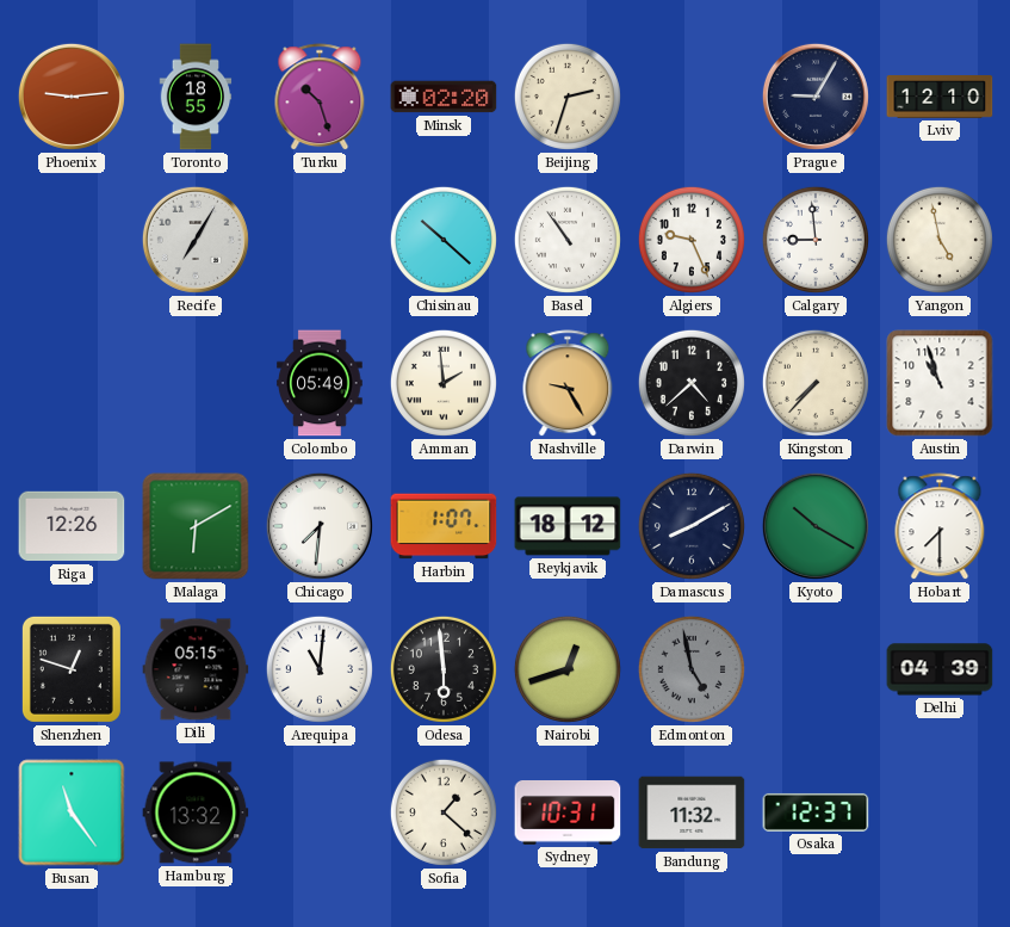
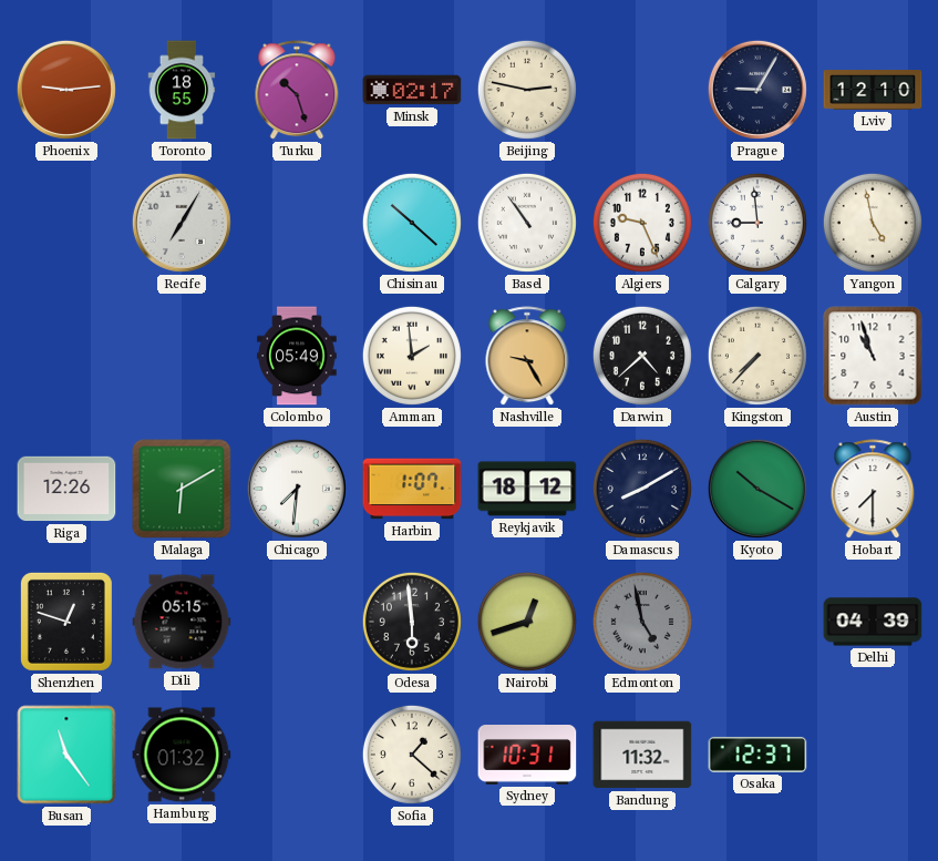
Minsk: 02:20 -> 02:17 (412, 90)
Beijing: 2:33 -> 2:47 (527, 90)
Arequipa: 11:01 -> none (320, 669)
Hamburg: 13:32 -> 01:32 (182, 755)
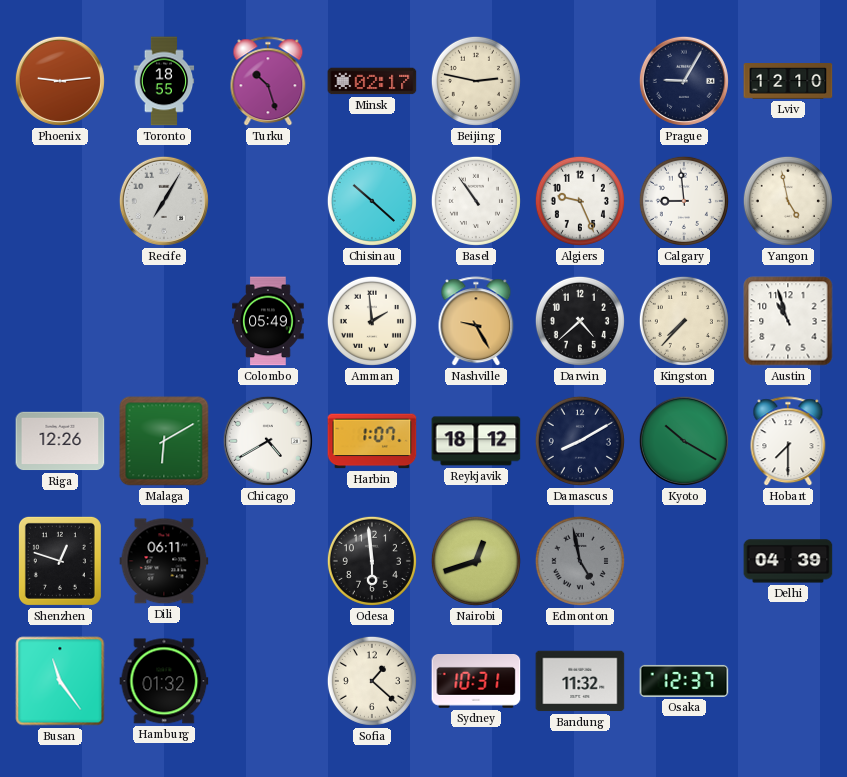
Chicago: 7:31 -> 4:40 (268, 441)
Dili: 05:15 -> 06:11 (164, 561)
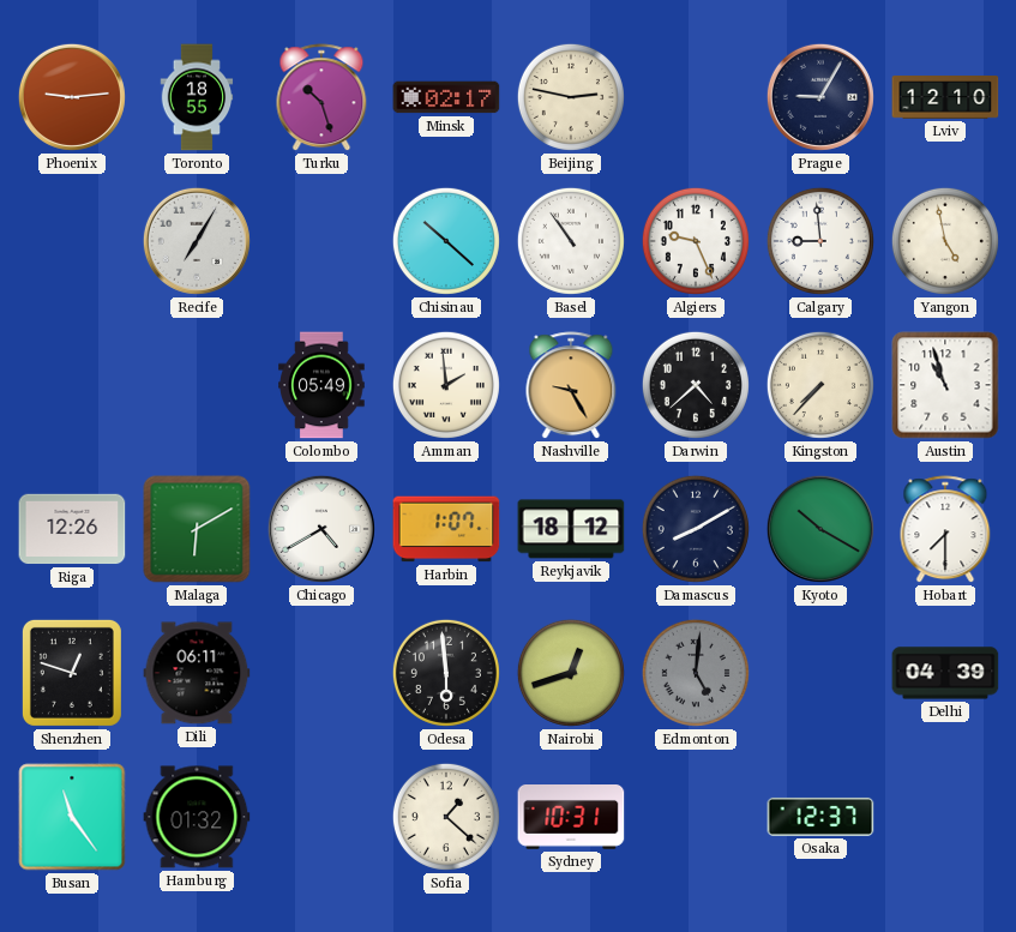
Edmonton: 4:58 -> 5:01 (696, 673)
Bandung: 11:32 -> none (580, 681)
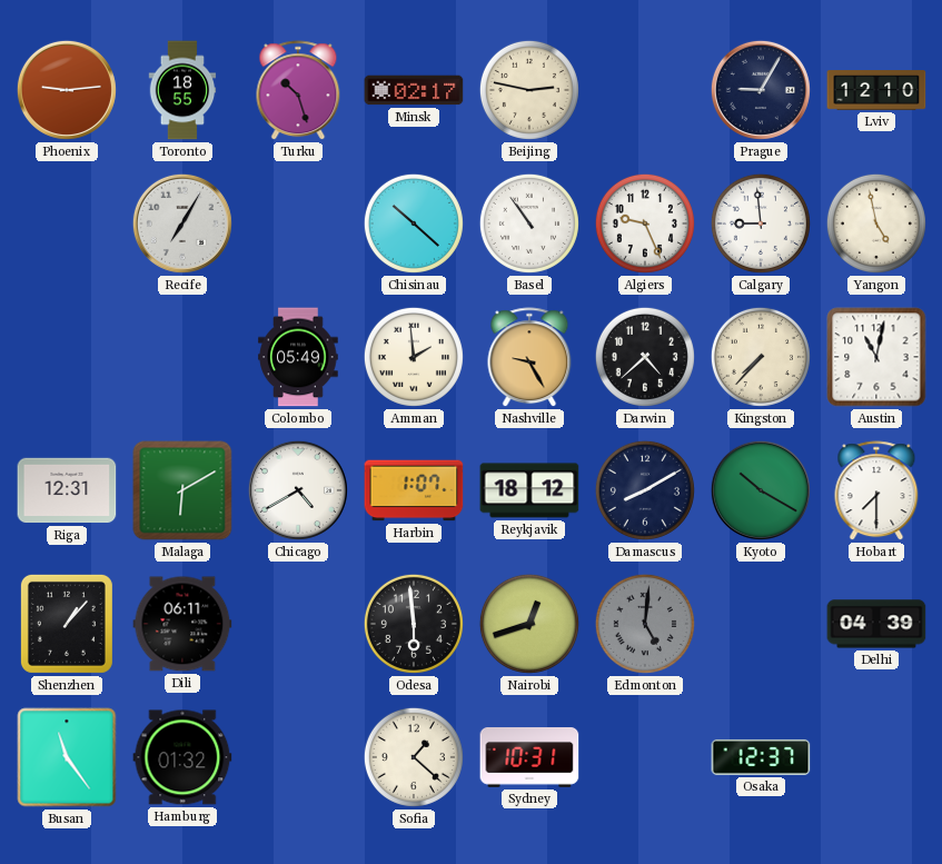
Austin: 10:57 -> 11:02 (876, 357)
Riga: 12:26 -> 12:31 (67, 490)
Shenzhen: 12:48 -> 1:07 (67, 624)
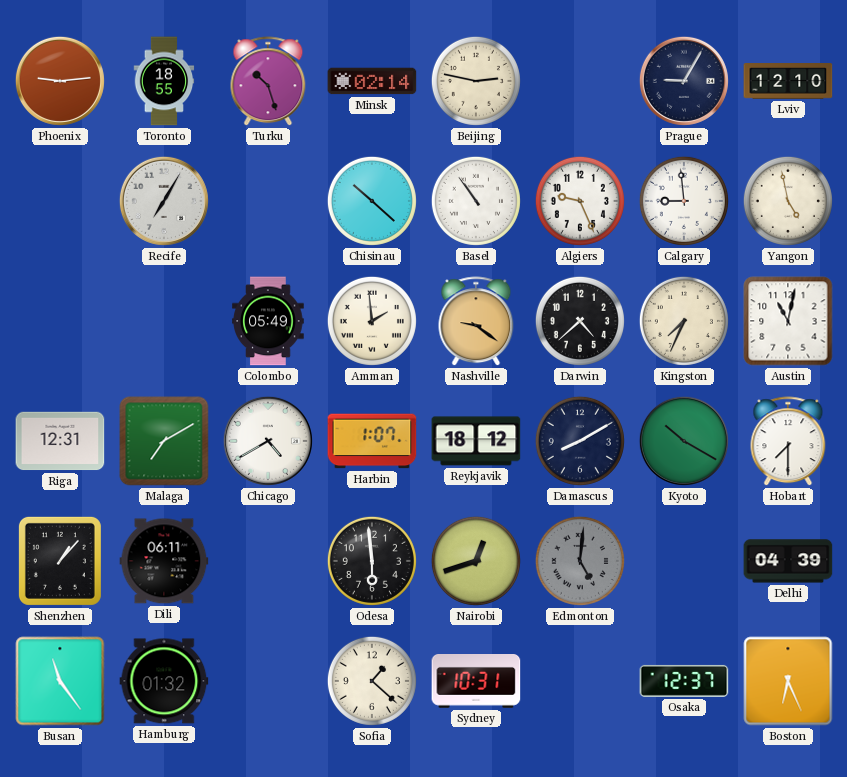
Minsk: 02:17 -> 02:14 (372, 81)
Nashville: 9:25 -> 9:21 (476, 322)
Kingston: 7:37 -> 7:34 (684, 321)
Malaga: 6:10 -> 7:10 (164, 441)
Boston: none -> 6:26 (788, 681)
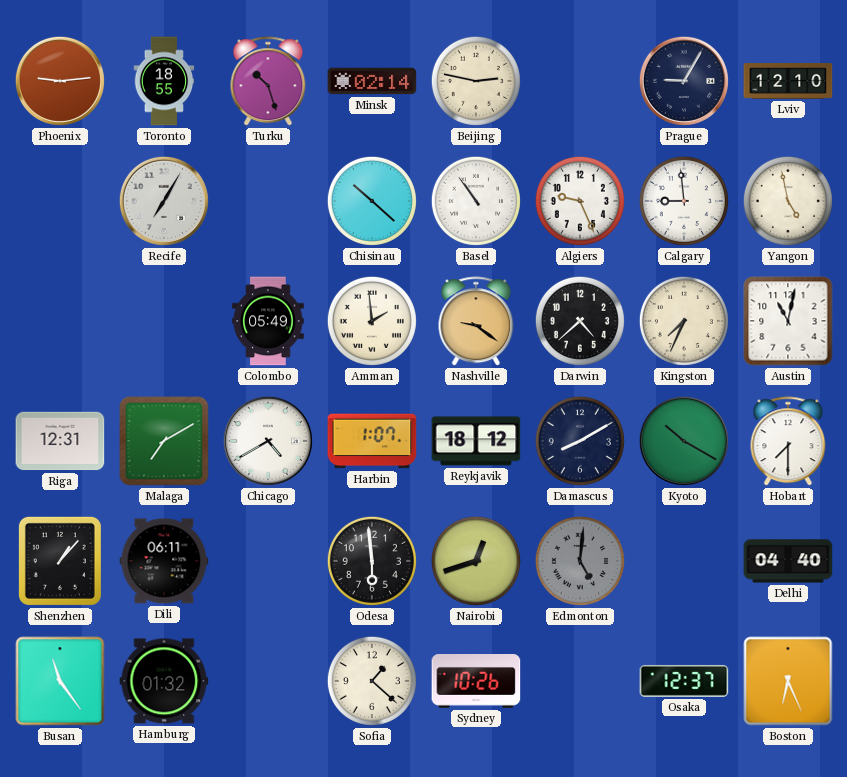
Delhi: 04:39 -> 04:40 (788, 561)
Sydney: 10:31 -> 10:26 (476, 682)
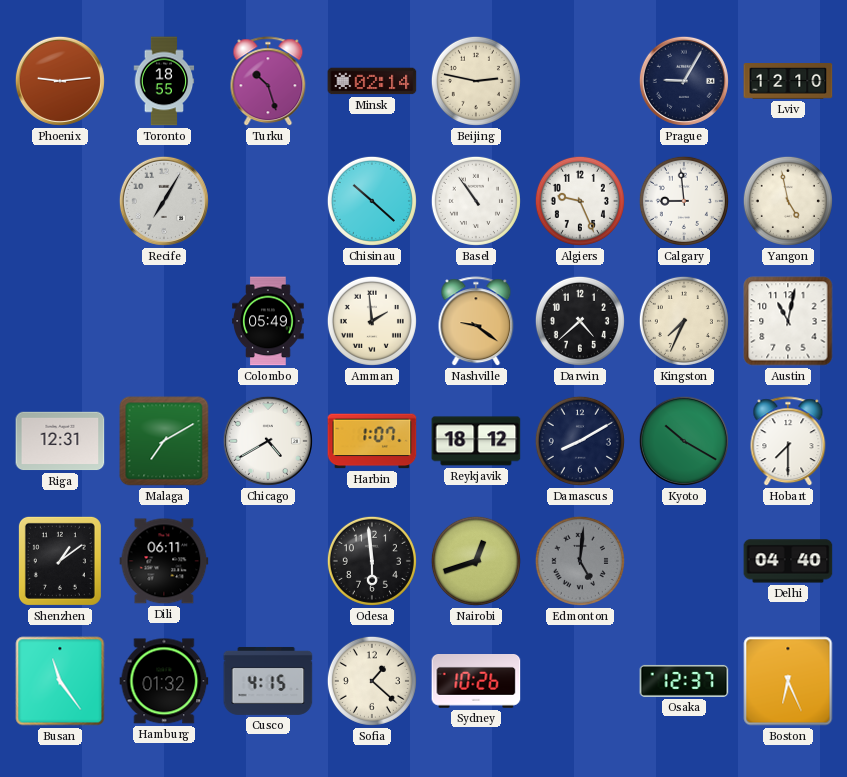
Shenzhen: 1:07 -> 1:09 (60, 561)
Cusco: none -> 4:15 (268, 681)
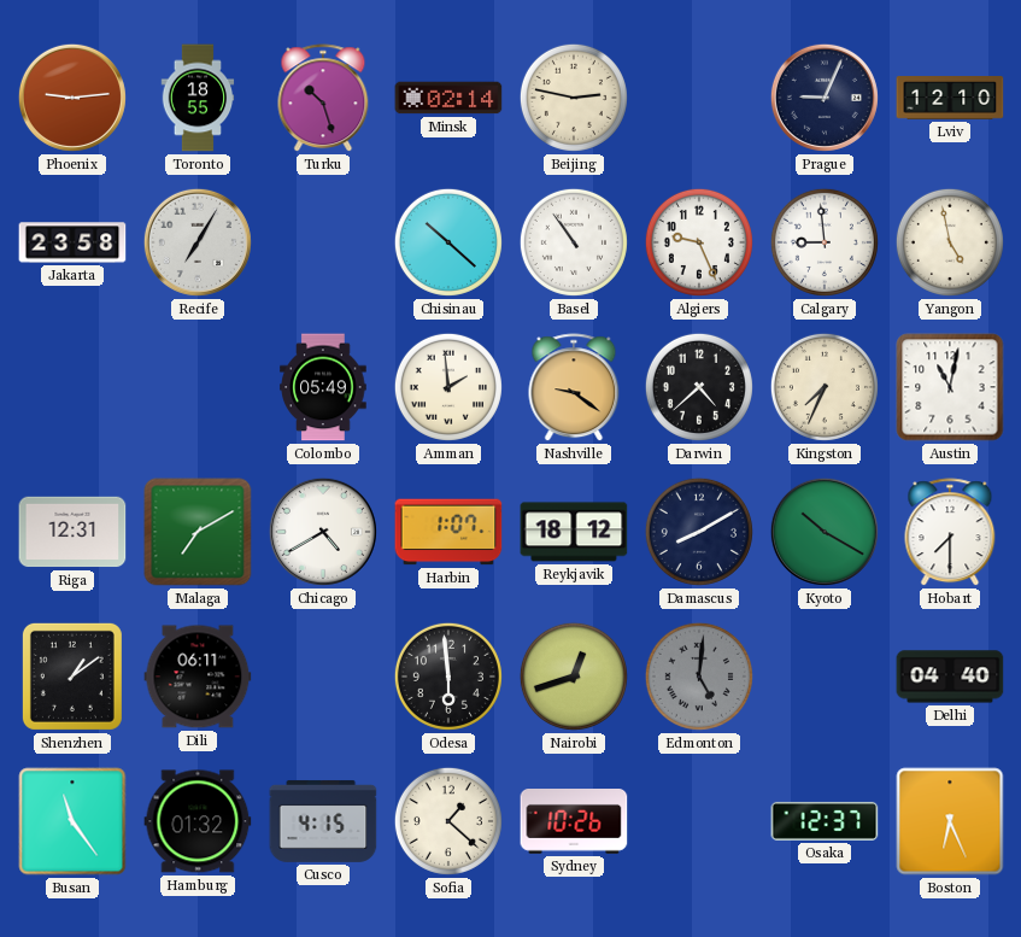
Prague: 9:05 -> 9:04 (825, 98)
Jakarta: none -> 23:58 (72, 242)
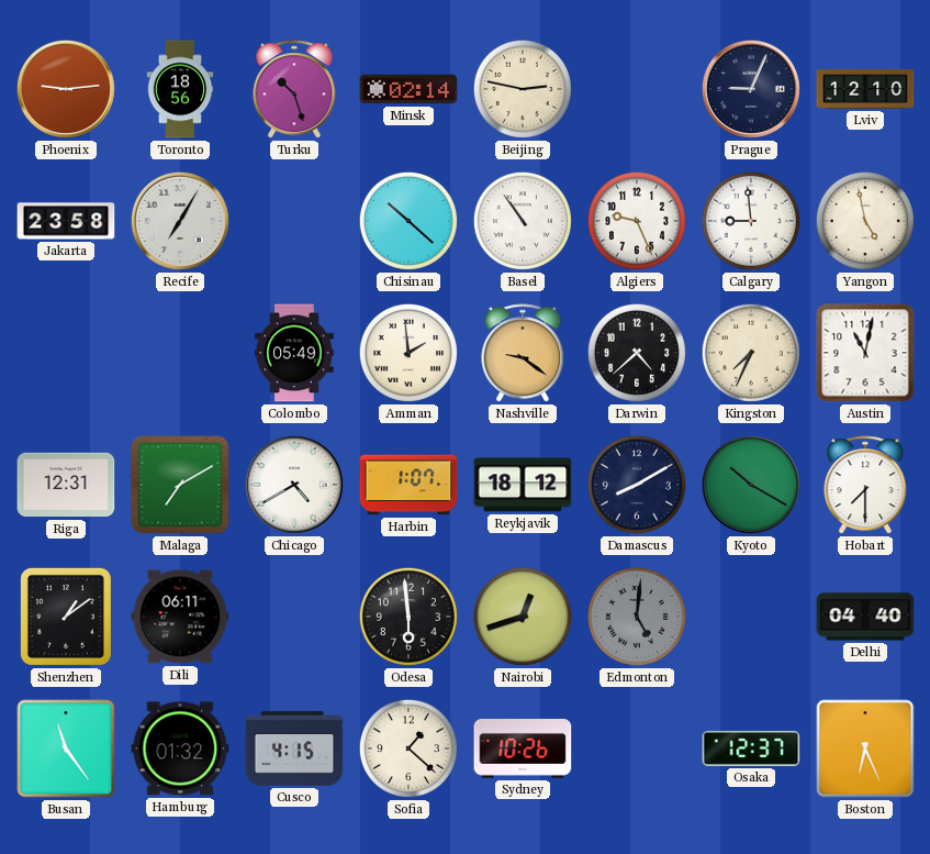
Toronto: 18:55 -> 18:56 (180, 89)
